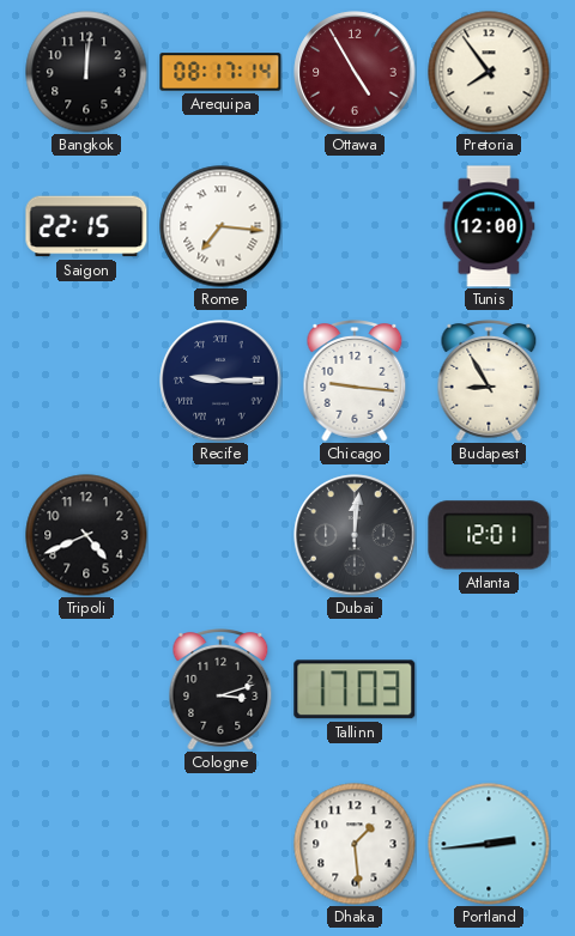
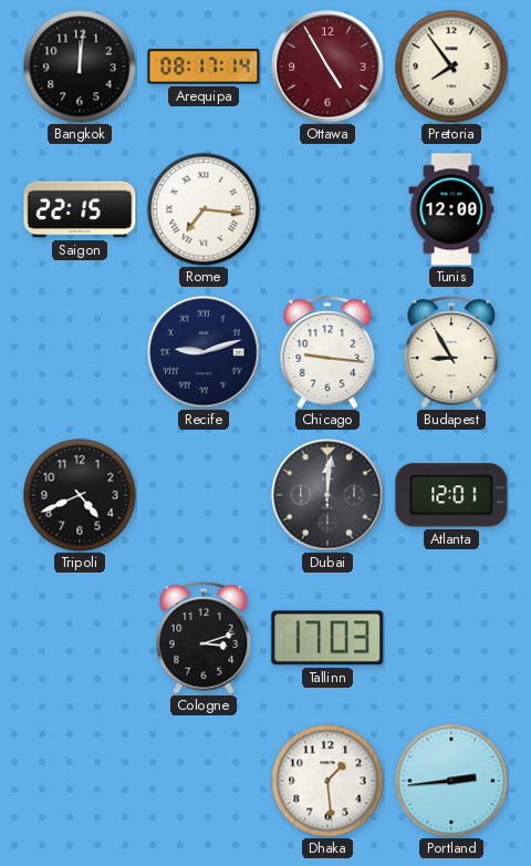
Recife: 9:15 -> 9:12 (204, 352)
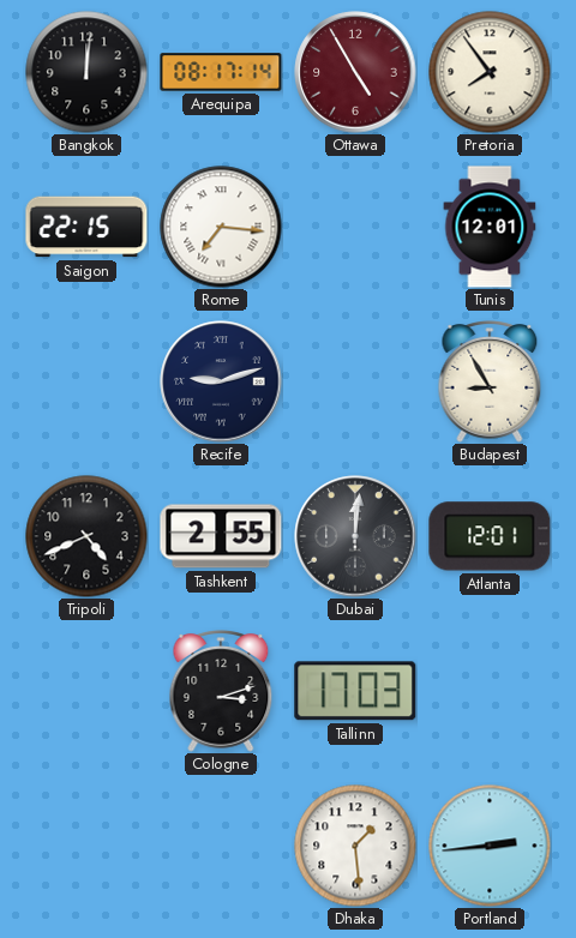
Tunis: 12:00 -> 12:01 (490, 227)
Chicago: 9:16 -> none (327, 353)
Tashkent: none -> 2:55 (221, 536)
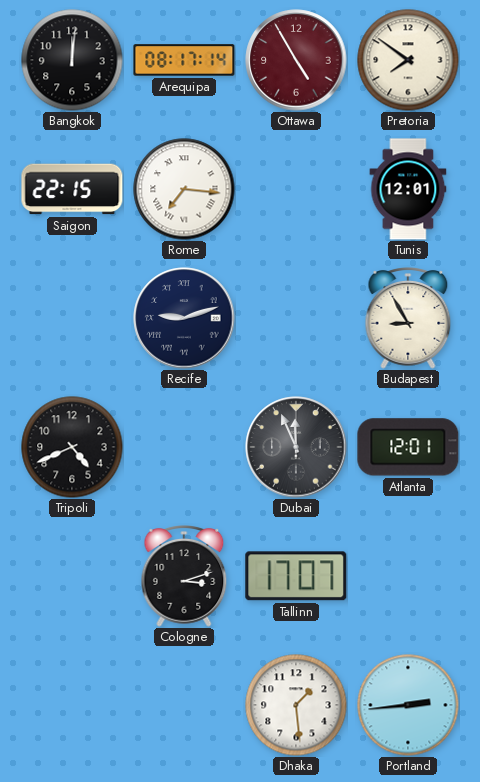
Pretoria: 7:54 -> 7:51 (408, 60)
Tashkent: 2:55 -> none (221, 536)
Dubai: 12:01 -> 11:56 (296, 447)
Tallinn: 17:03 -> 17:07 (296, 576)
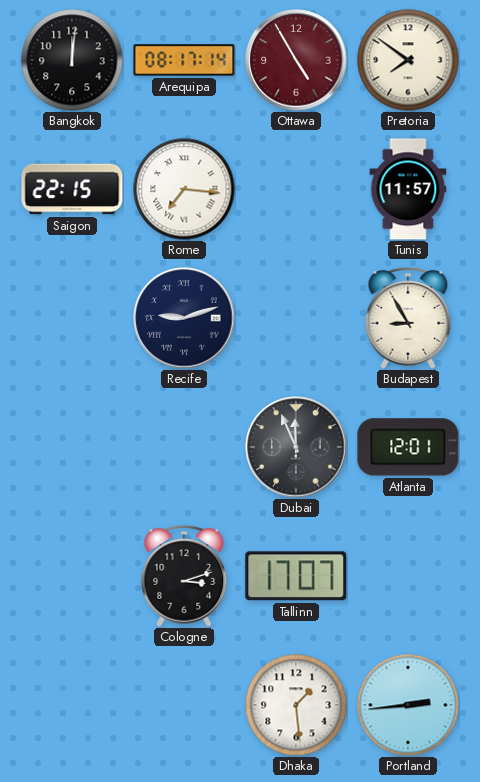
Tunis: 12:01 -> 11:57 (408, 189)
Tripoli: 4:41 -> none (72, 447)
